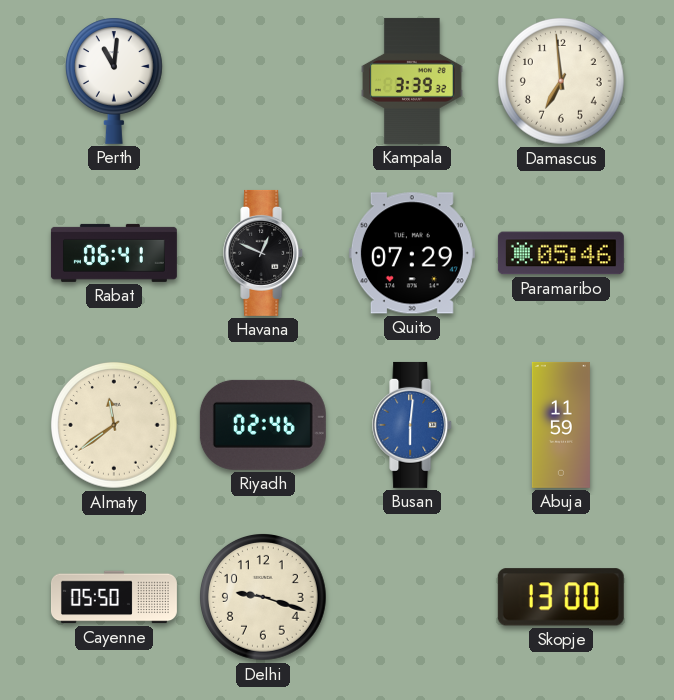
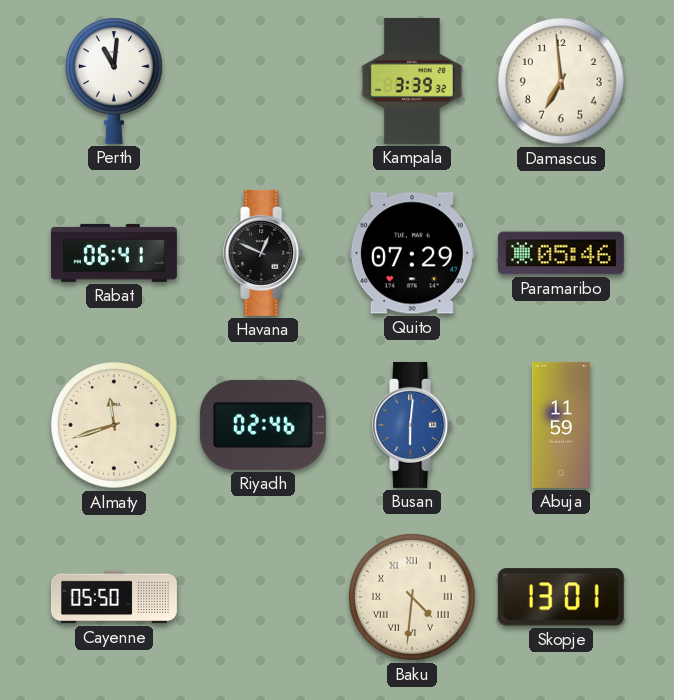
Almaty: 11:39 -> 11:42 (115, 426)
Delhi: 9:18 -> none (264, 598)
Baku: none -> 4:31 (413, 598)
Skopje: 13:00 -> 13:01 (561, 597)
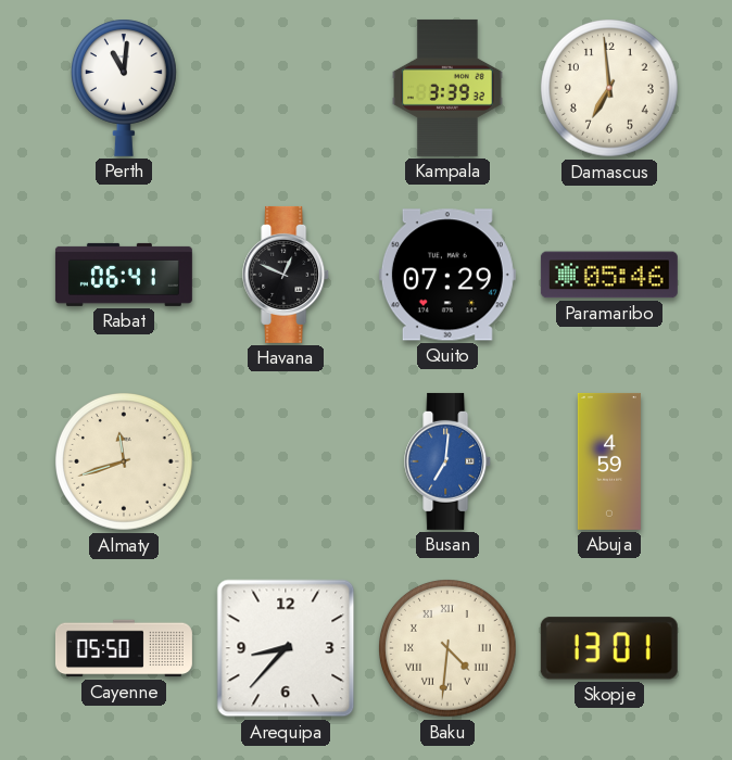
Riyadh: 02:46 -> none (263, 425)
Busan: 6:01 -> 7:01 (449, 461)
Abuja: 11:59 -> 4:59 (609, 461)
Arequipa: none -> 8:37 (286, 648)
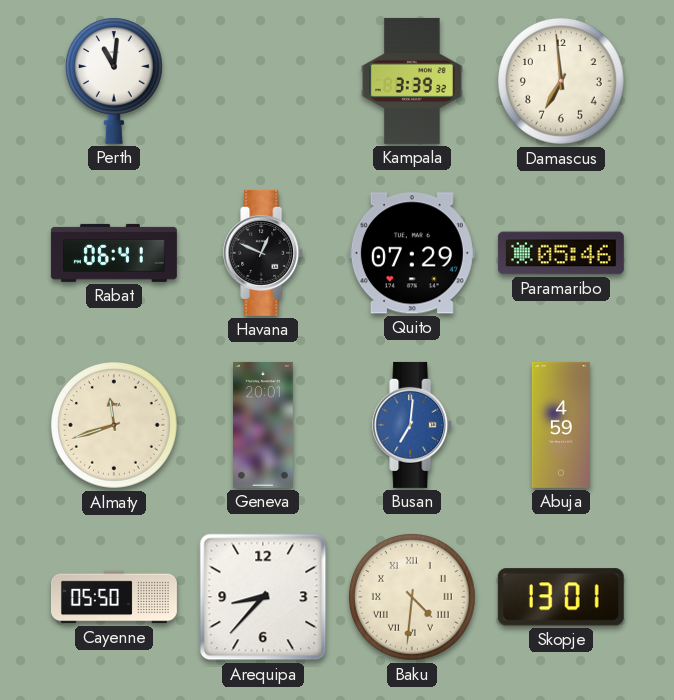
Geneva: none -> 20:01 (263, 425)
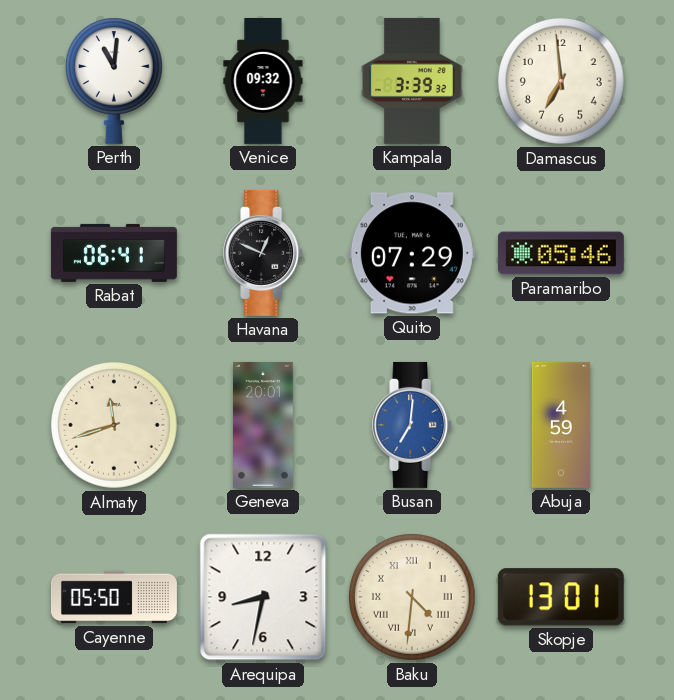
Venice: none -> 09:32 (263, 81)
Arequipa: 8:37 -> 8:32 (263, 597)
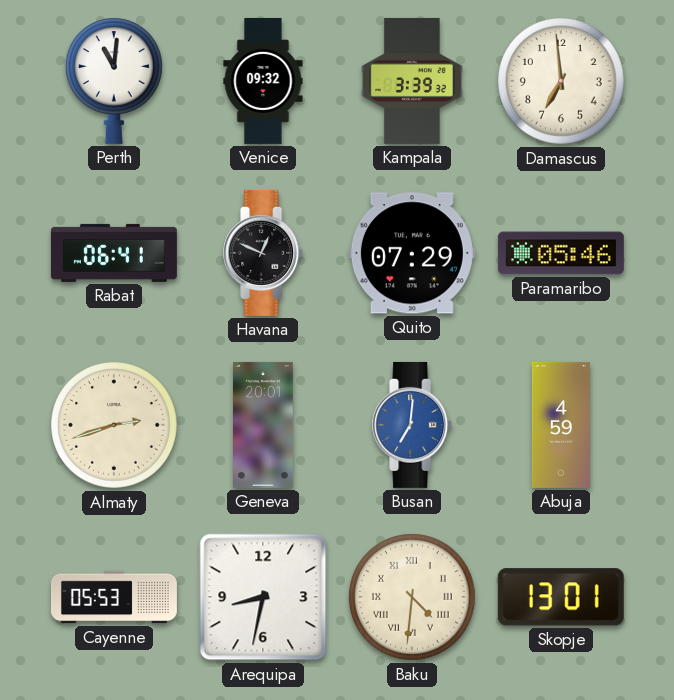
Almaty: 11:42 -> 2:42 (115, 426)
Cayenne: 05:50 -> 05:53 (114, 597)
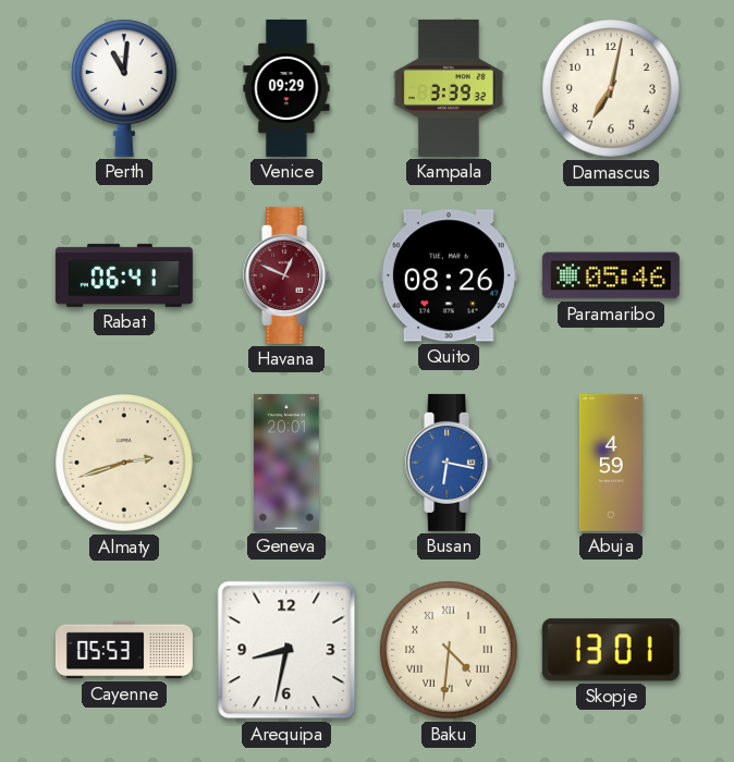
Venice: 09:32 -> 09:29 (286, 88)
Damascus: 6:59 -> 7:02 (612, 89)
Havana dial: black -> burgundy (288, 275)
Quito: 07:29 -> 08:26 (449, 275)
Busan: 7:01 -> 6:17 (450, 463)
